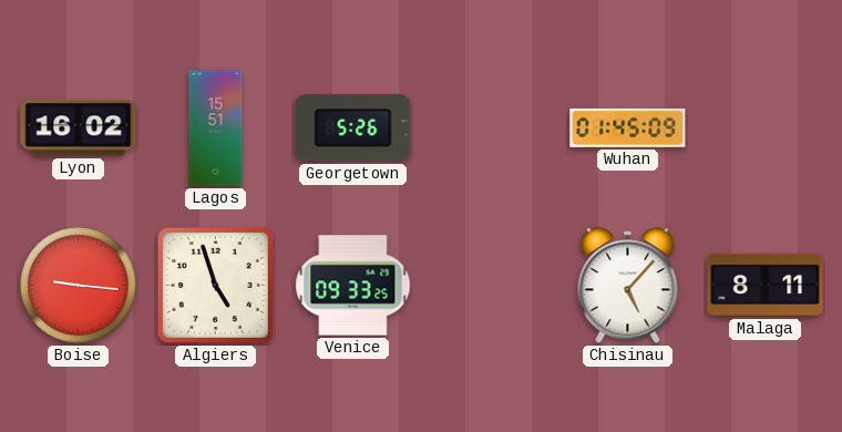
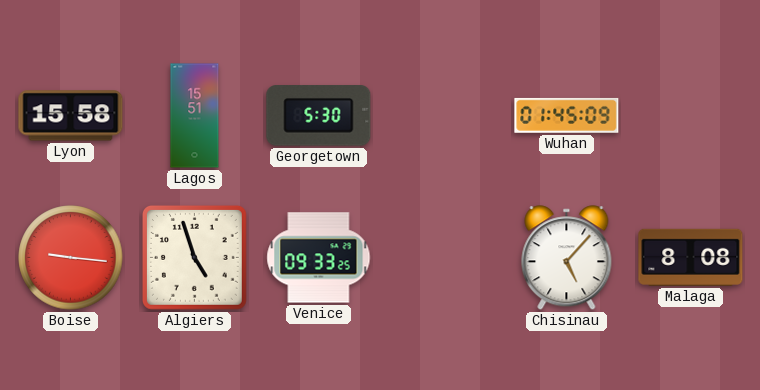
Lyon: 16:02 -> 15:58 (71, 116)
Georgetown: 5:26 -> 5:30 (319, 116)
Malaga: 8:11 -> 8:08 (691, 257)
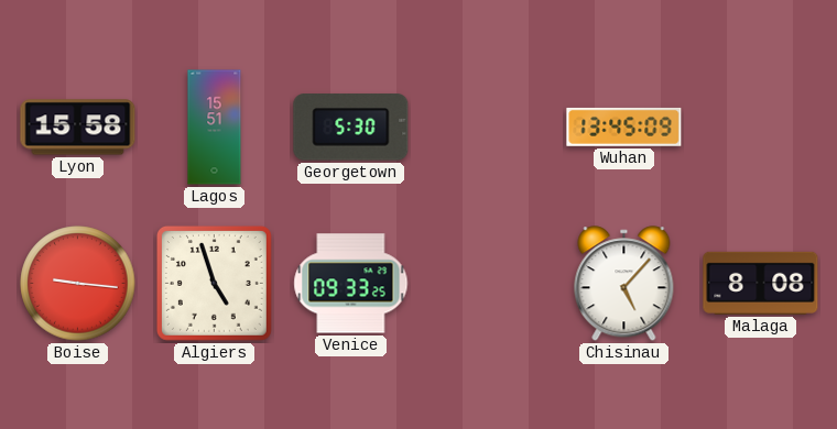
Wuhan: 01:45 -> 13:45 (624, 127)
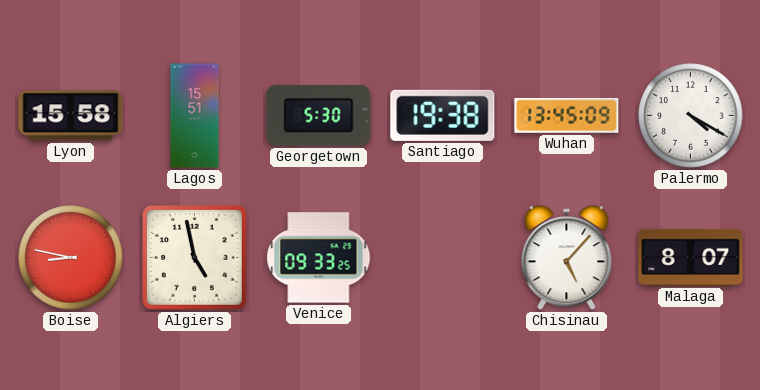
Santiago: none -> 19:38 (443, 115)
Palermo: none -> 4:20 (691, 116)
Boise: 9:16 -> 8:47 (71, 258)
Algiers: 4:57 -> 4:58 (194, 257)
Malaga: 8:08 -> 8:07 (691, 257)
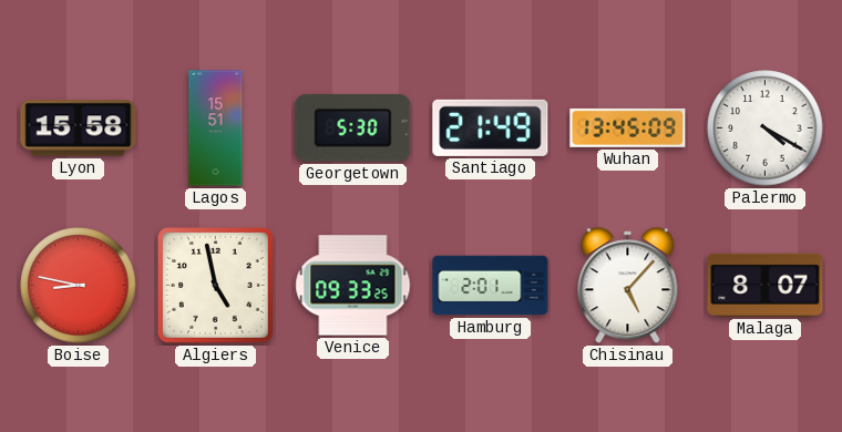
Santiago: 19:38 -> 21:49 (491, 127)
Hamburg: none -> 2:01 (491, 286)
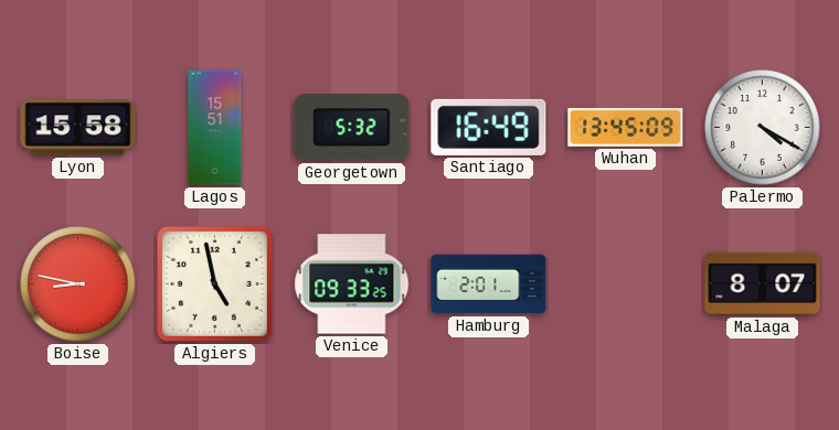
Georgetown: 5:30 -> 5:32 (352, 128)
Santiago: 21:49 -> 16:49 (489, 127)
Chisinau: 5:07 -> none (628, 286)
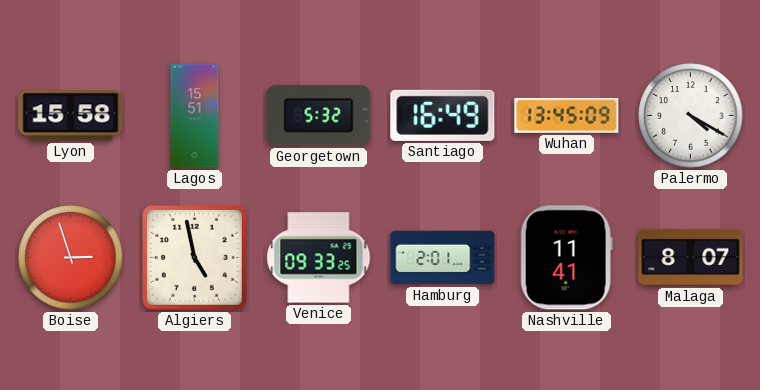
Boise: 8:47 -> 2:57 (71, 258)
Nashville: none -> 11:41 (566, 258)
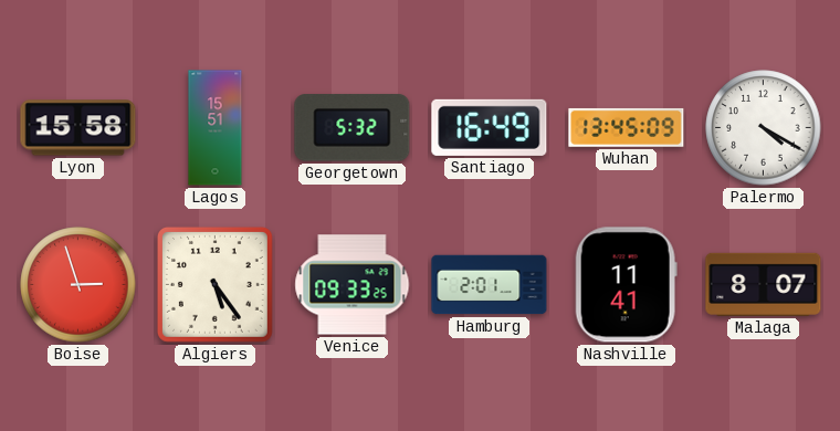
Algiers: 4:58 -> 5:24 (214, 284)
